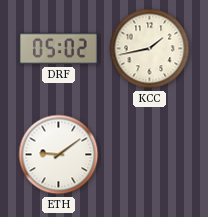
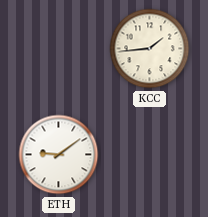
DRF: 05:02 -> none (59, 49)
KCC: 1:43 -> 1:44 (150, 49)
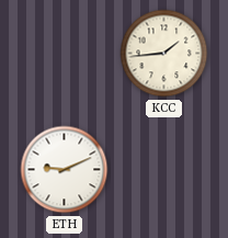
ETH: 9:09 -> 9:11 (65, 170)
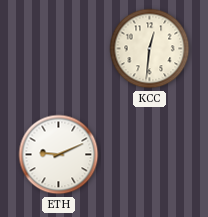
KCC: 1:44 -> 12:31 (150, 49)
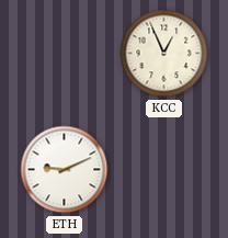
KCC: 12:31 -> 12:56 (164, 54)
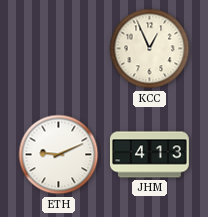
JHM: none -> 4:13 (150, 155)
